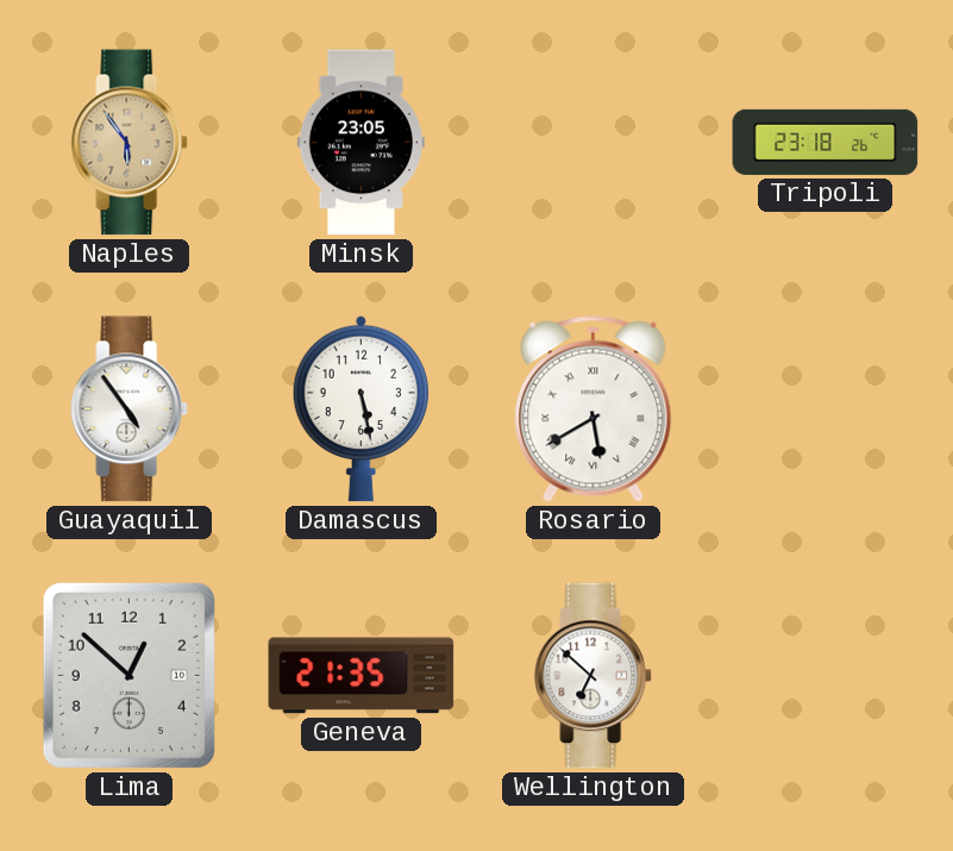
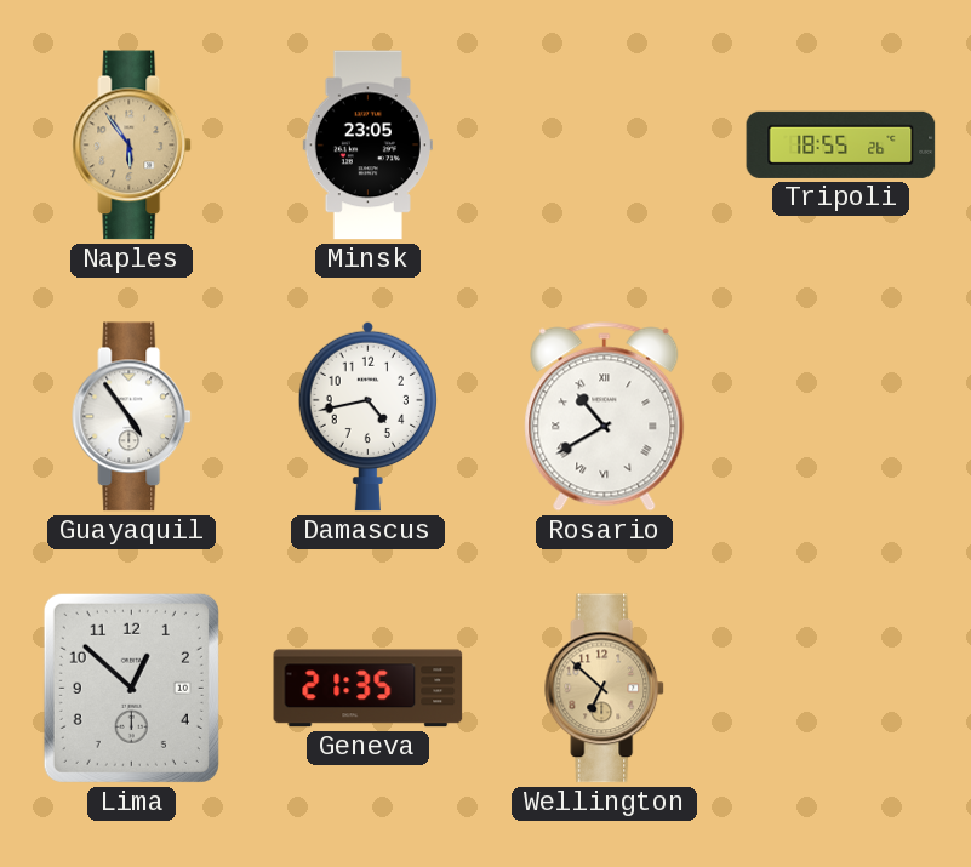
Tripoli: 23:18 -> 18:55 (841, 144)
Damascus: 5:28 -> 4:43 (367, 416)
Rosario: 5:40 -> 10:40 (605, 417)
Wellington dial: white -> champagne (605, 689)
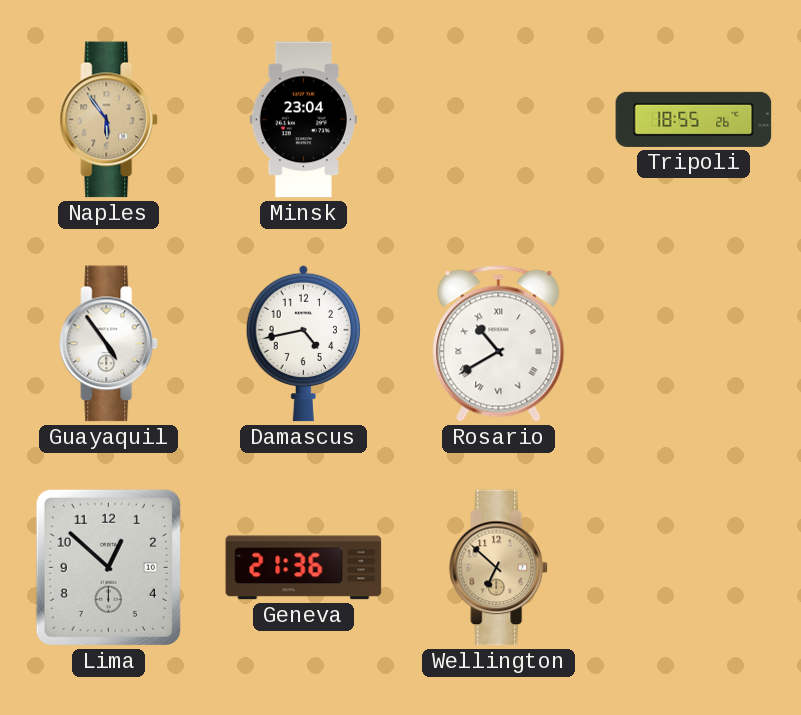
Minsk: 23:05 -> 23:04 (303, 120)
Geneva: 21:35 -> 21:36 (304, 568)
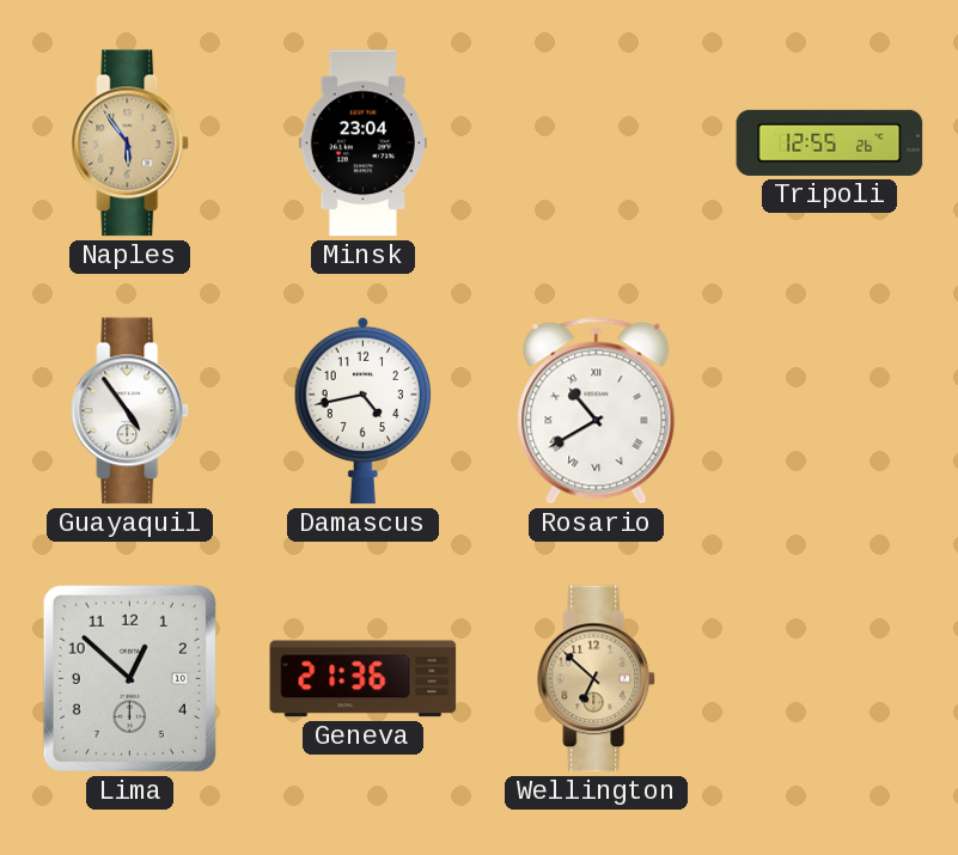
Tripoli: 18:55 -> 12:55 (830, 142)
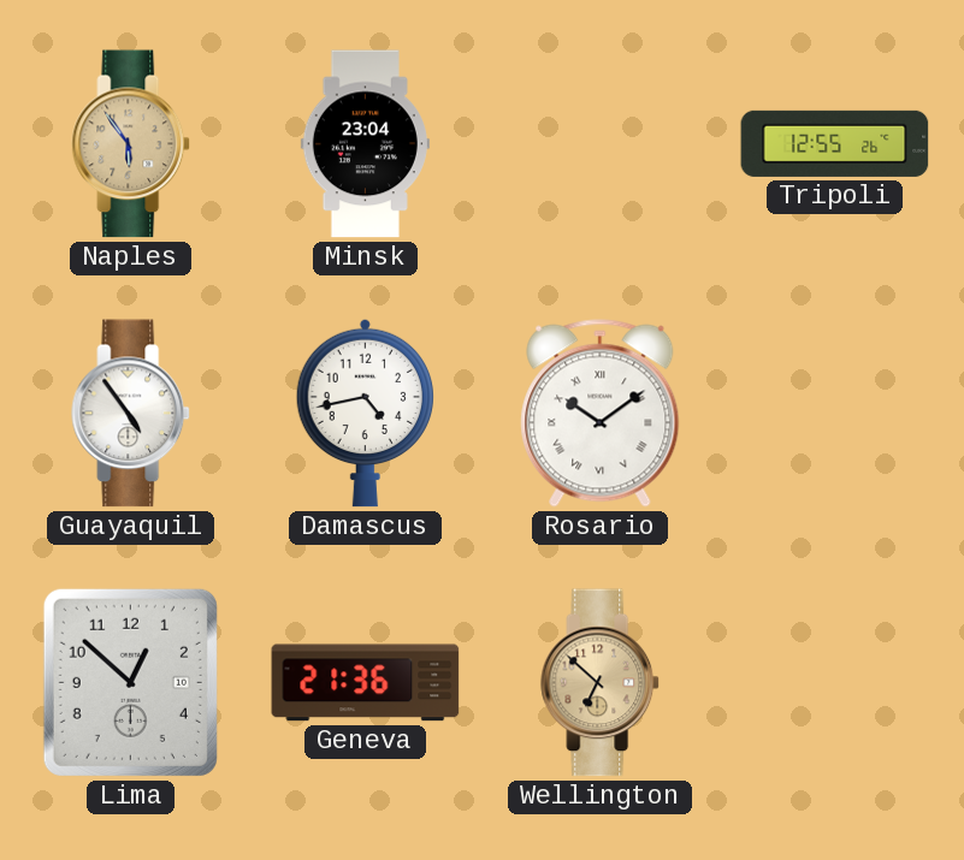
Rosario: 10:40 -> 10:09 (601, 414)
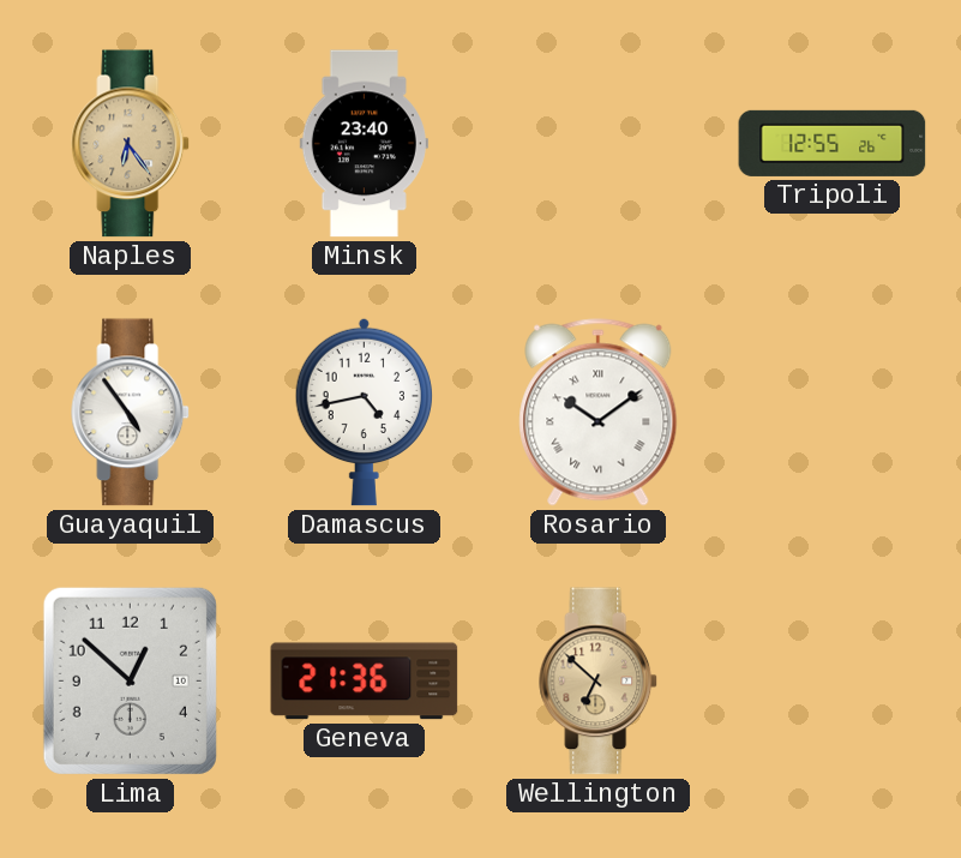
Naples: 5:54 -> 6:24 (131, 144)
Minsk: 23:04 -> 23:40 (364, 144)
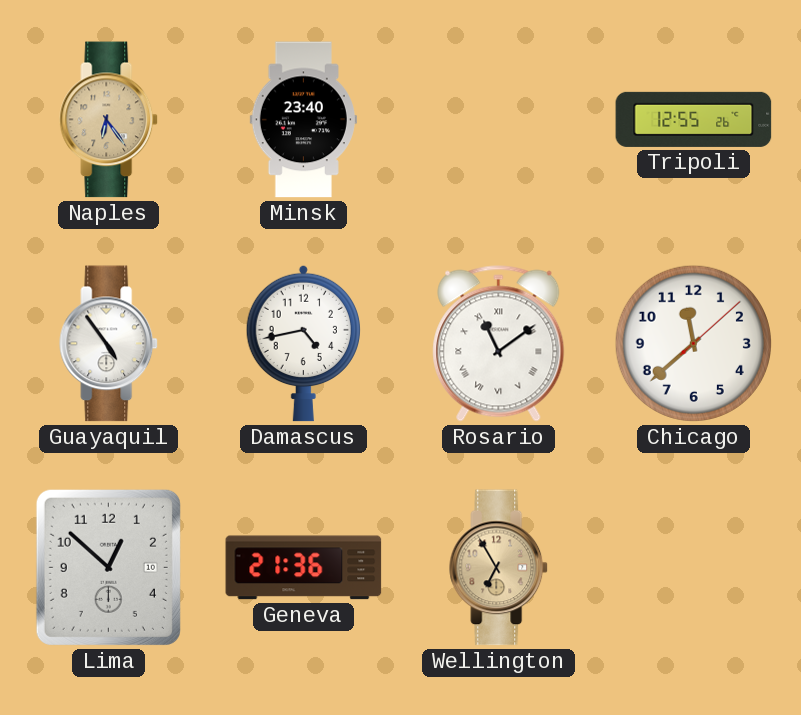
Rosario: 10:09 -> 11:09 (499, 344)
Chicago: none -> 11:38 (693, 343)
Wellington: 6:52 -> 6:55 (499, 568)
